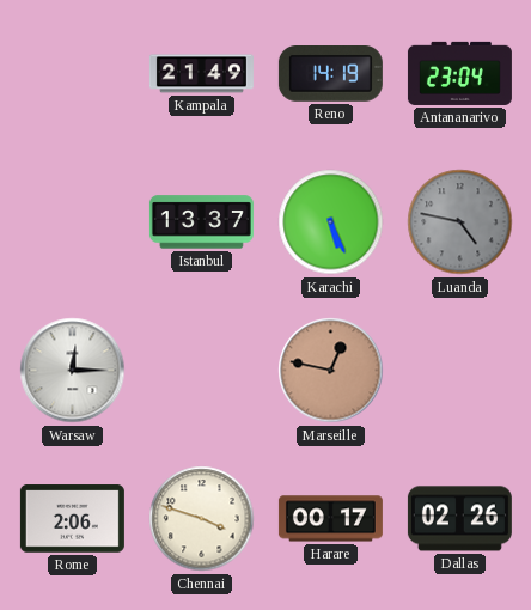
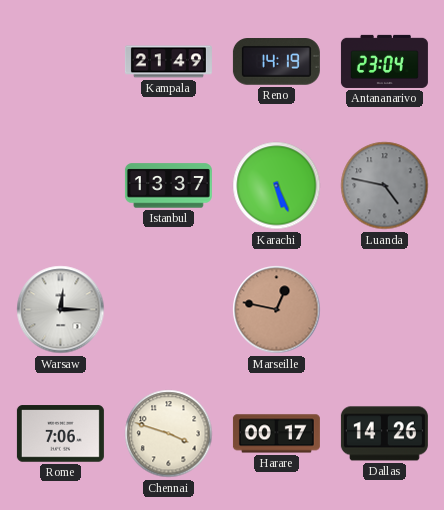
Rome: 2:06 -> 7:06 (60, 434)
Dallas: 02:26 -> 14:26 (384, 434)
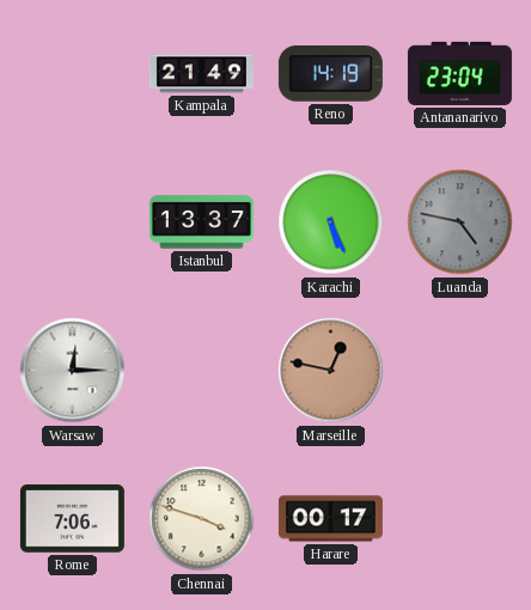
Dallas: 14:26 -> none (384, 434)
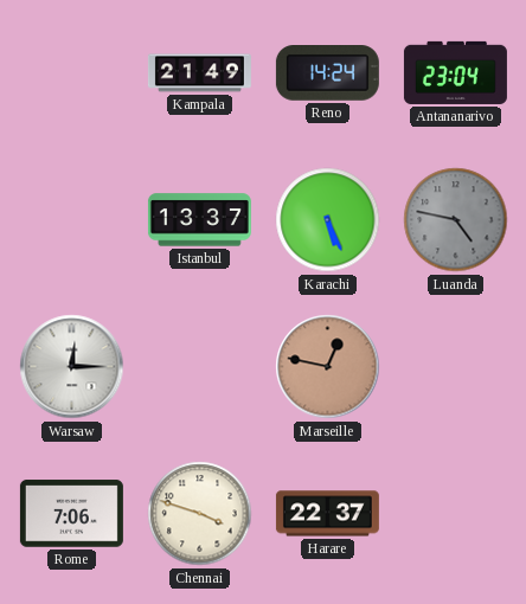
Reno: 14:19 -> 14:24 (327, 73)
Harare: 00:17 -> 22:37 (327, 514)
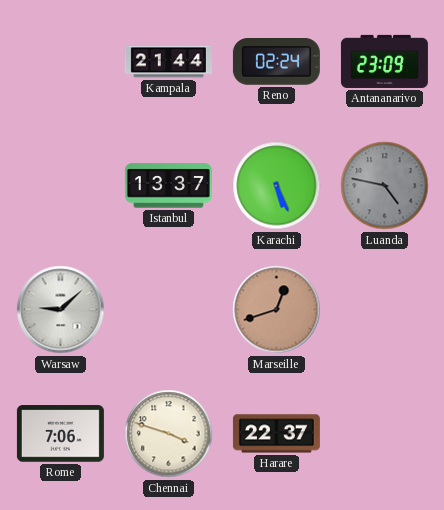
Kampala: 21:49 -> 21:44 (168, 62)
Reno: 14:24 -> 02:24 (276, 62)
Antananarivo: 23:04 -> 23:09 (384, 61)
Warsaw: 12:15 -> 9:08 (61, 310)
Marseille: 12:47 -> 12:42 (277, 310)
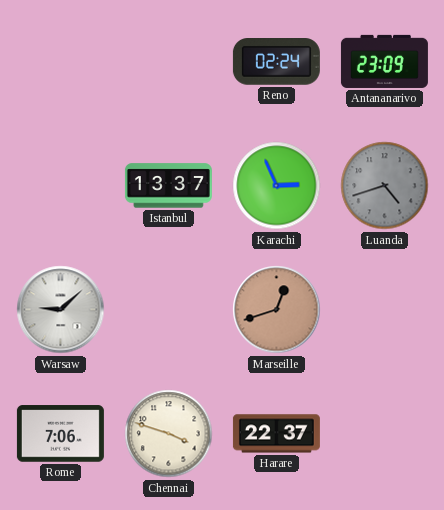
Kampala: 21:44 -> none (168, 62)
Karachi: 5:26 -> 2:56 (277, 186)
Luanda: 4:47 -> 4:42 (385, 186)
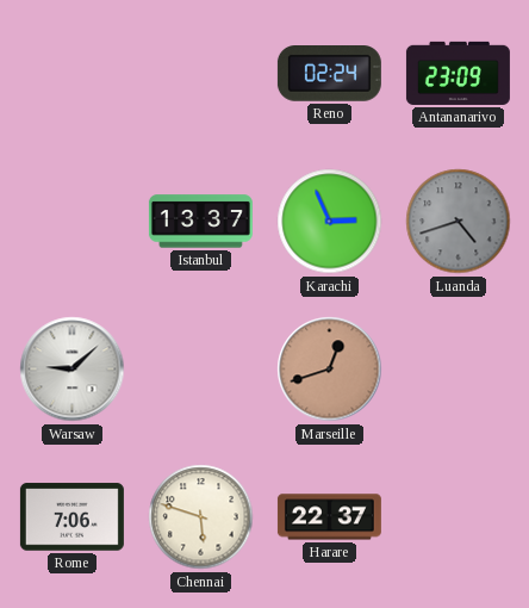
Chennai: 3:48 -> 5:48 (201, 517)
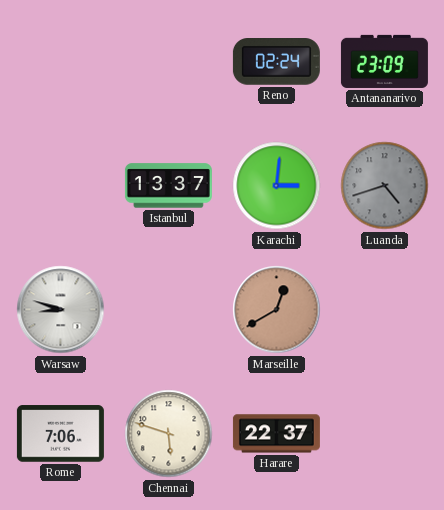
Karachi: 2:56 -> 3:01 (277, 186)
Warsaw: 9:08 -> 8:48 (61, 310)
Marseille: 12:42 -> 12:40 (277, 310)
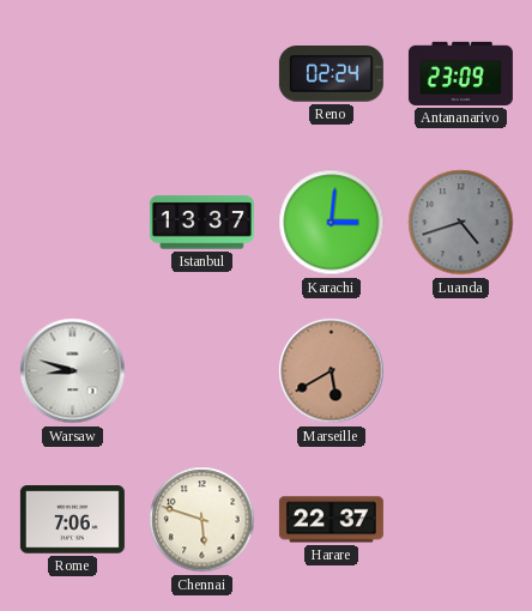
Marseille: 12:40 -> 5:40 (332, 371)
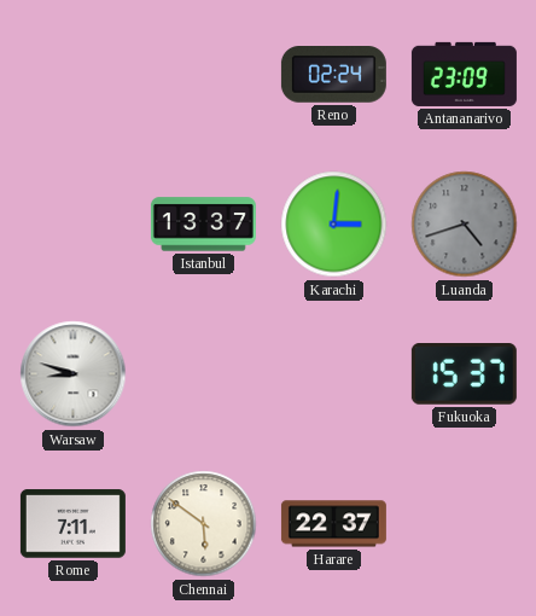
Marseille: 5:40 -> none (332, 371)
Fukuoka: none -> 15:37 (464, 374)
Rome: 7:06 -> 7:11 (72, 524)
Chennai: 5:48 -> 5:51 (204, 524)
